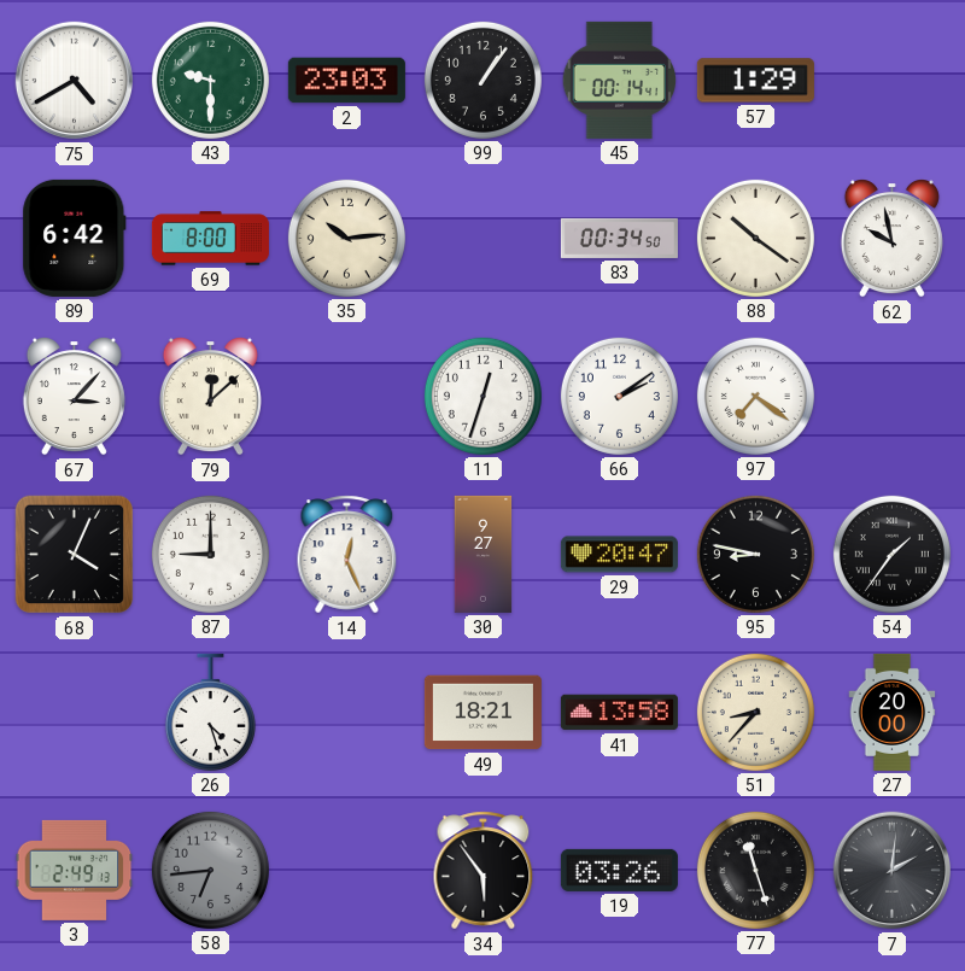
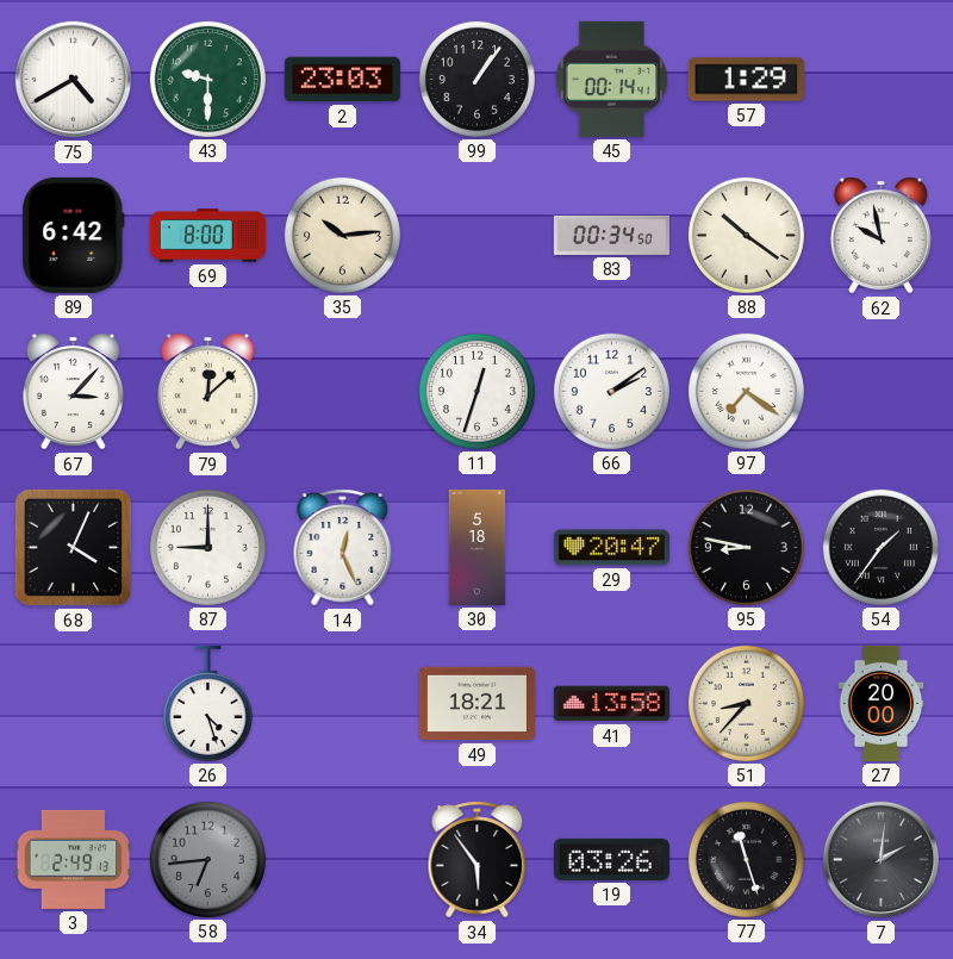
30: 9:27 -> 5:18 (478, 547)
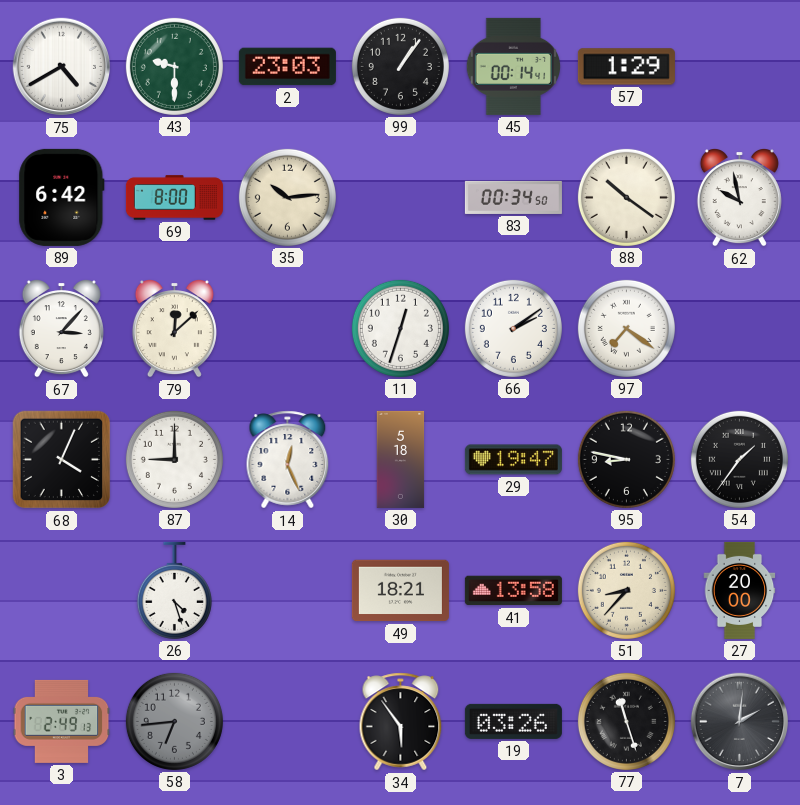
29: 20:47 -> 19:47 (513, 460)
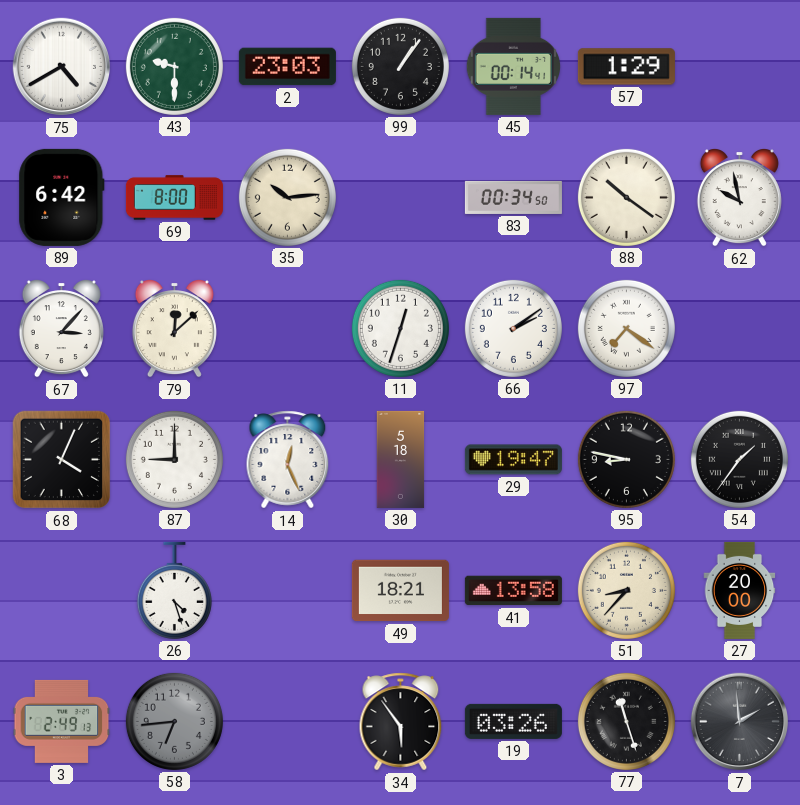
7: 2:01 -> 1:59 (740, 722)
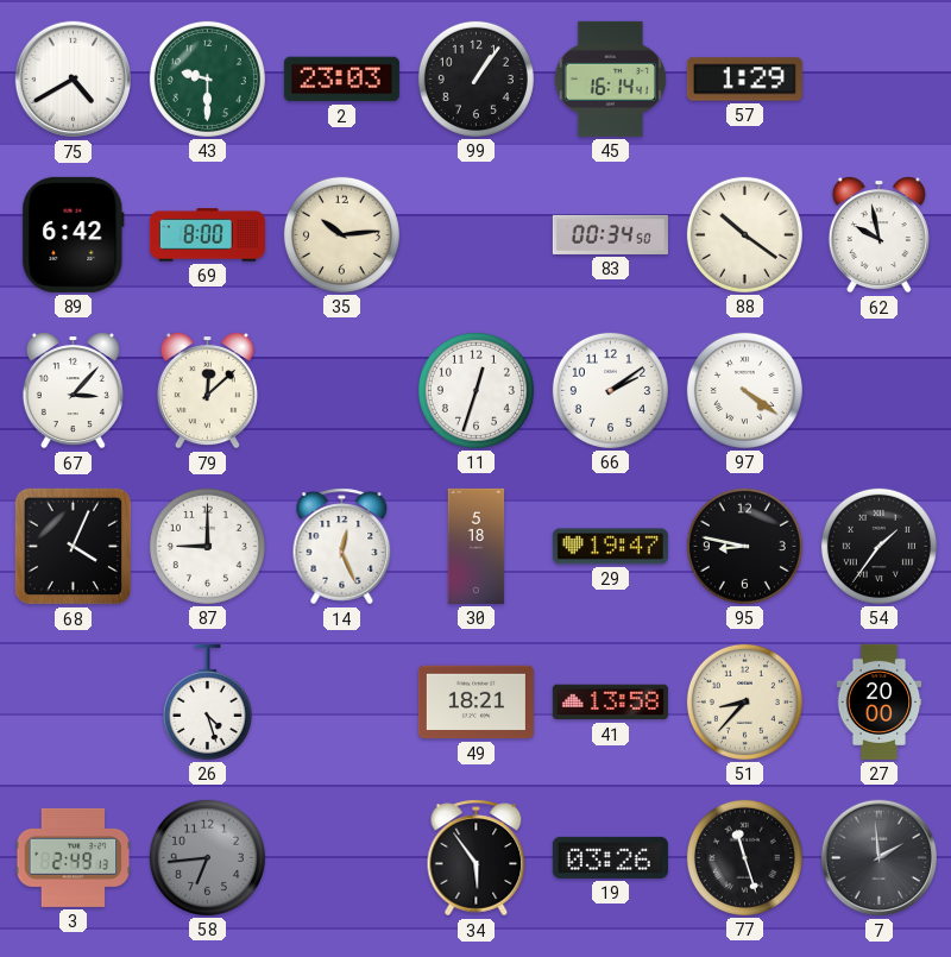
45: 00:14 -> 16:14 (610, 78)
97: 7:21 -> 4:21 (744, 390)
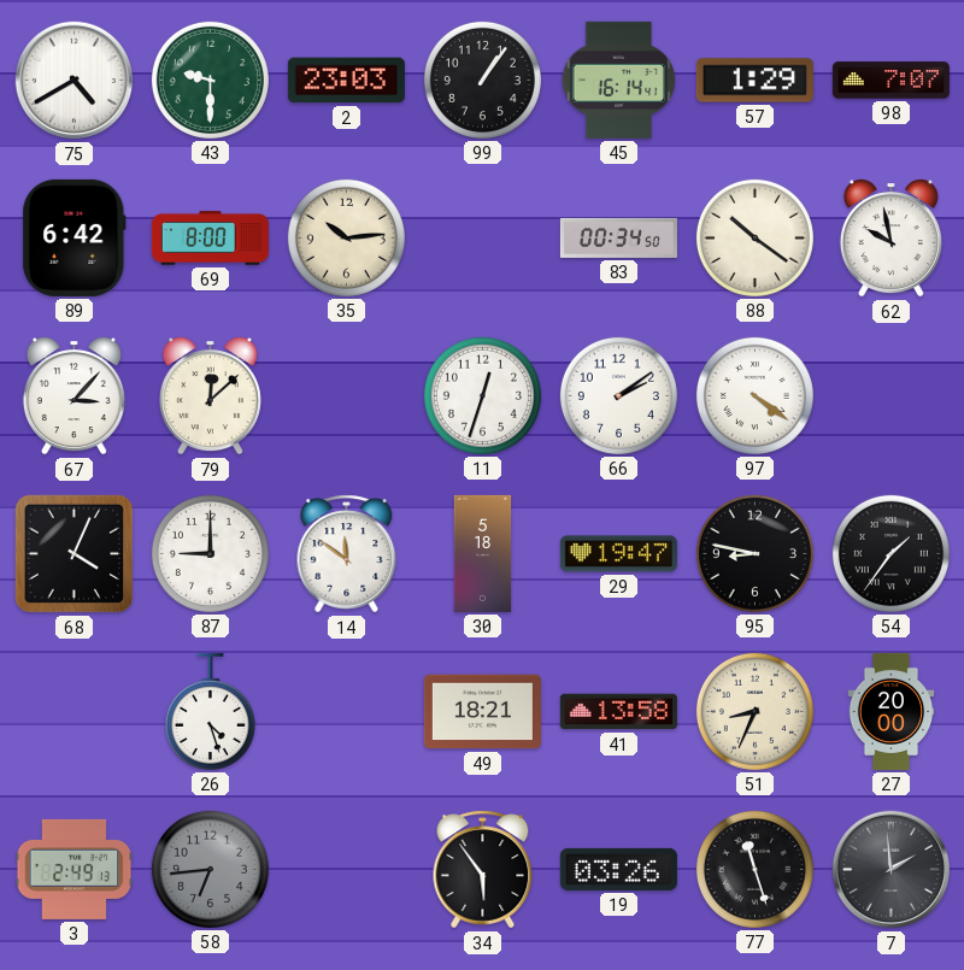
98: none -> 7:07 (890, 81)
14: 12:26 -> 11:51 (347, 554)
51: 8:37 -> 8:34 (754, 711)
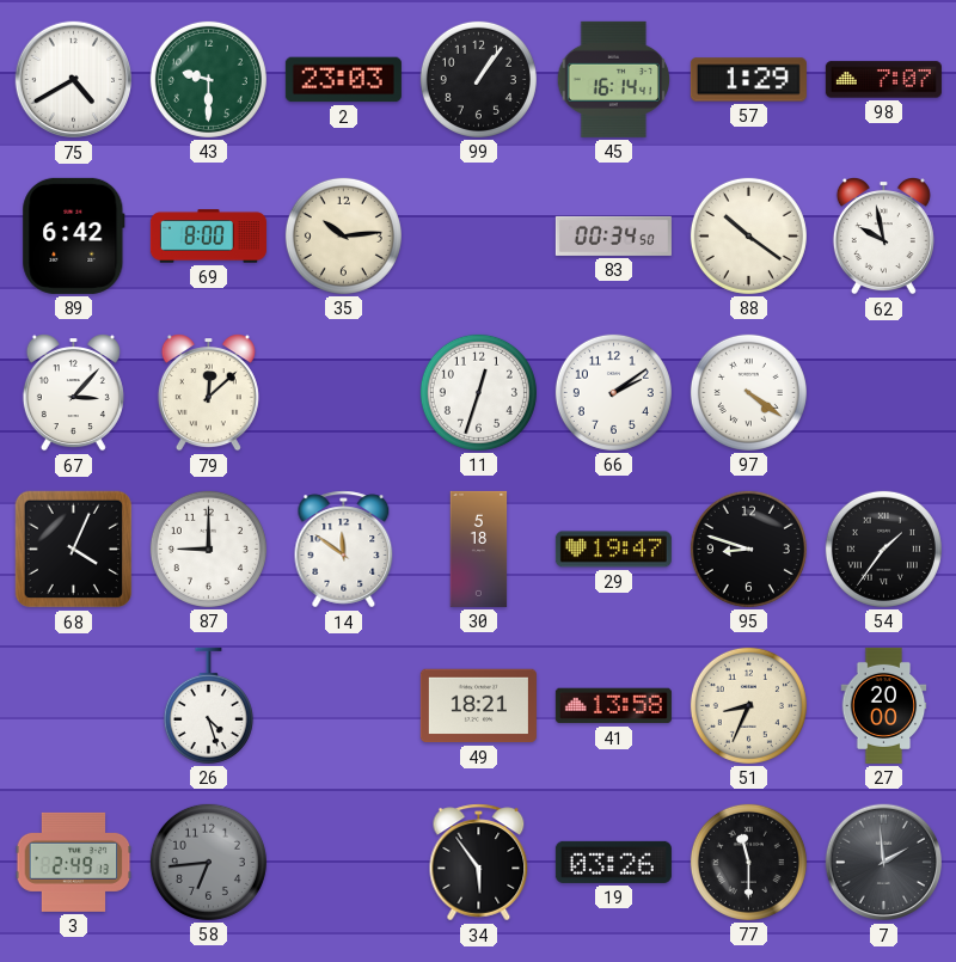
95: 8:47 -> 8:48 (748, 549)
77: 11:27 -> 11:30 (748, 862)
